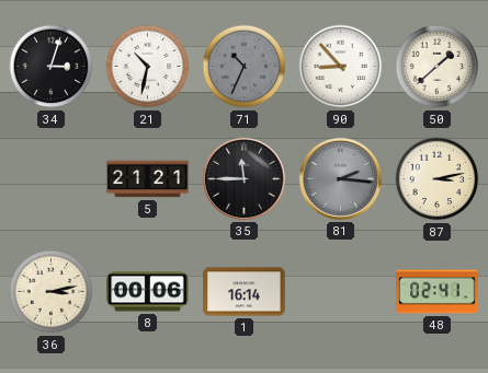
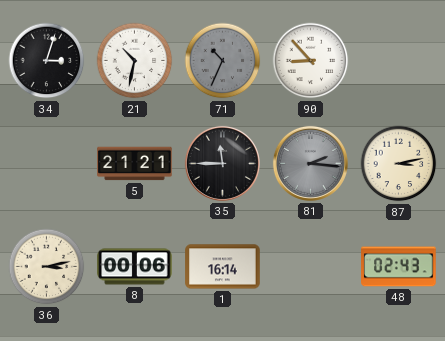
50: 1:38 -> none (438, 67)
48: 02:41 -> 02:43 (399, 267)
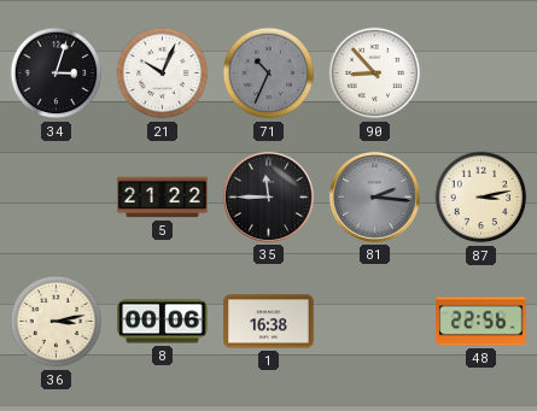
21: 10:32 -> 10:04 (163, 74)
5: 21:21 -> 21:22 (163, 198)
1: 16:14 -> 16:38 (269, 322)
48: 02:43 -> 22:56 (481, 322)
